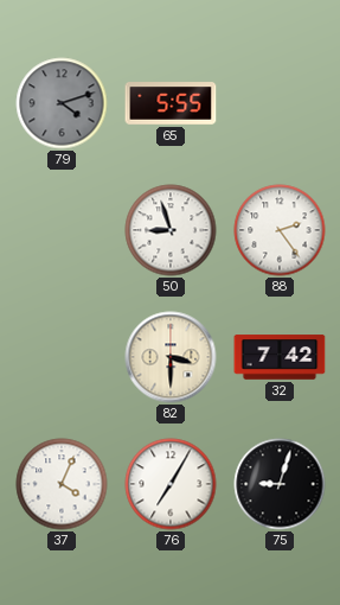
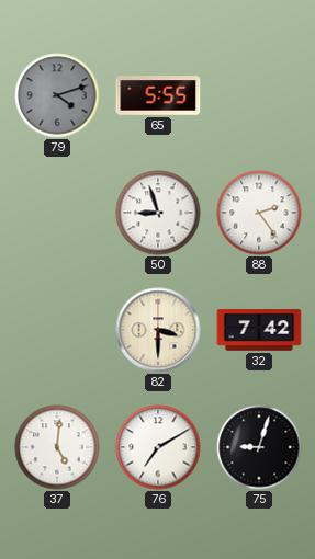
37: 4:04 -> 5:01 (57, 447)
76: 7:05 -> 7:10 (158, 447)
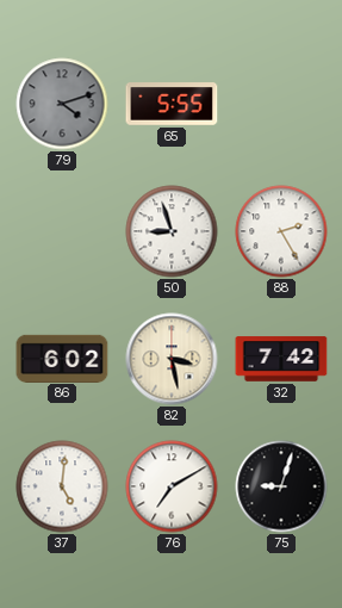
88: 2:24 -> 2:25 (281, 231)
86: none -> 6:02 (62, 358)
82: 3:30 -> 3:28 (172, 359)
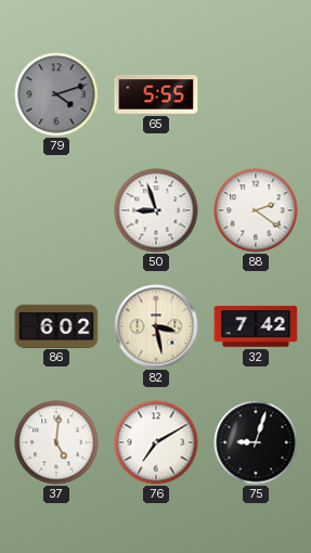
88: 2:25 -> 2:21 (256, 210)
